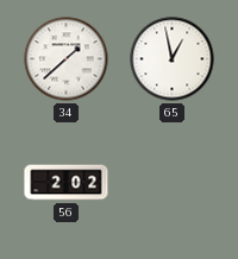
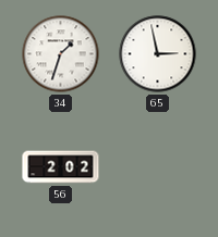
34: 1:38 -> 1:33 (61, 54)
65: 12:58 -> 2:58 (158, 54)
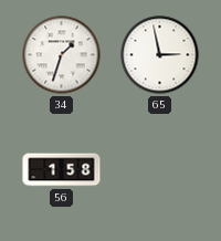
56: 2:02 -> 1:58 (62, 170)
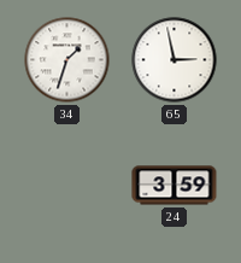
56: 1:58 -> none (62, 170)
24: none -> 3:59 (175, 186)
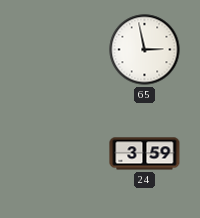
34: 1:33 -> none (67, 60)
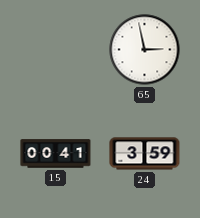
15: none -> 00:41 (56, 154)
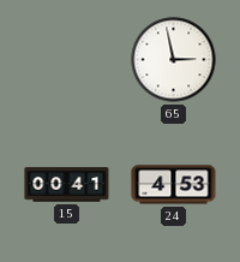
24: 3:59 -> 4:53 (174, 185)
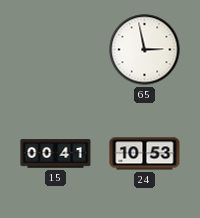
24: 4:53 -> 10:53 (145, 154)
